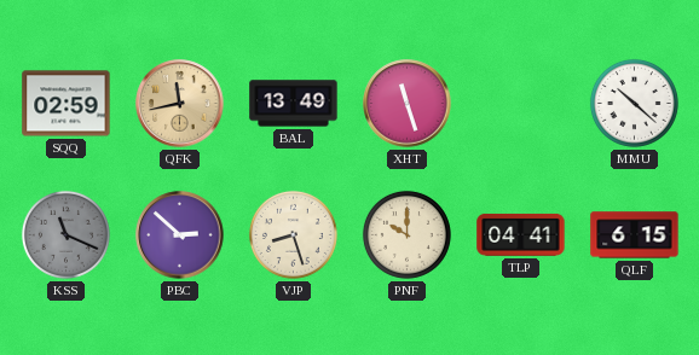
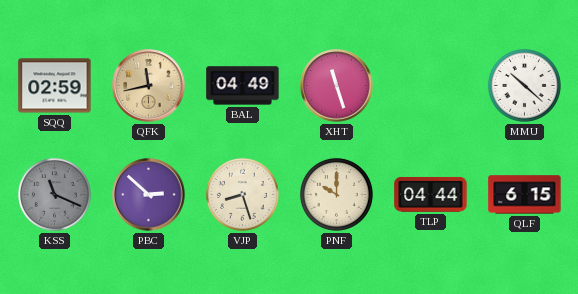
BAL: 13:49 -> 04:49 (243, 86)
TLP: 04:41 -> 04:44 (431, 194)
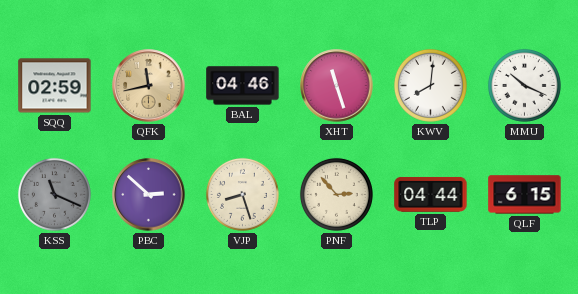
BAL: 04:49 -> 04:46 (243, 86)
KWV: none -> 8:01 (430, 85)
MMU: 10:22 -> 10:19 (524, 85)
PNF: 10:00 -> 2:53 (336, 194)
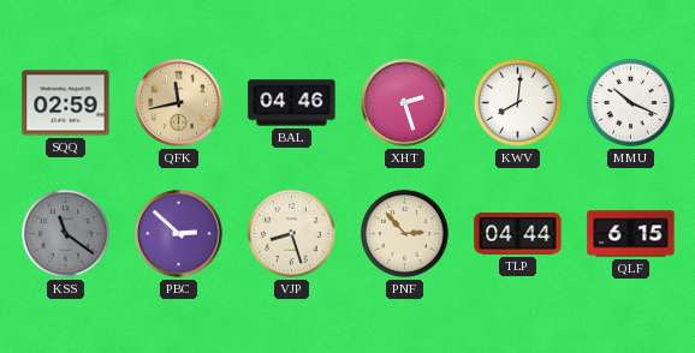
XHT: 11:27 -> 2:27 (405, 103)
KSS: 11:19 -> 11:21 (65, 233)
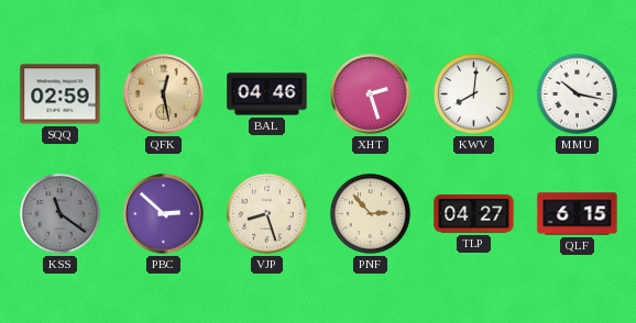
QFK: 11:43 -> 12:28 (164, 94)
MMU: 10:19 -> 10:17 (577, 93)
TLP: 04:44 -> 04:27 (474, 213)
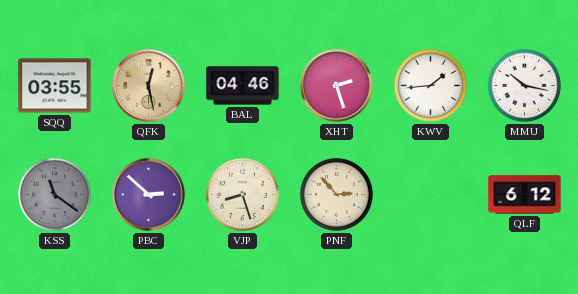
SQQ: 02:59 -> 03:55 (55, 86)
KWV: 8:01 -> 1:44 (430, 85)
TLP: 04:27 -> none (474, 213)
QLF: 6:15 -> 6:12 (525, 195)
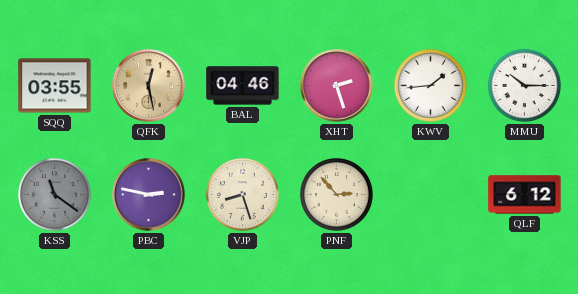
MMU: 10:17 -> 10:15 (524, 85)
PBC: 2:52 -> 2:47 (149, 195)
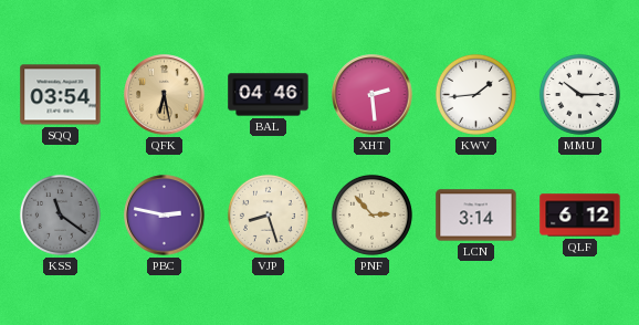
SQQ: 03:55 -> 03:54 (61, 95)
QFK: 12:28 -> 6:28 (165, 95)
XHT: 2:27 -> 2:29 (373, 95)
LCN: none -> 3:14 (476, 216)
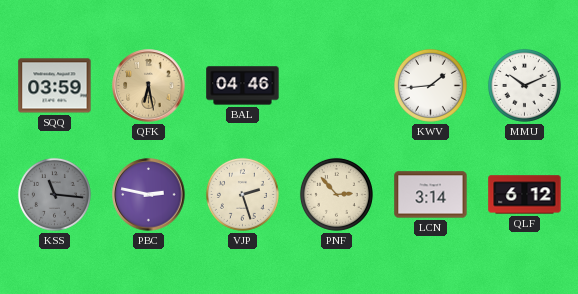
SQQ: 03:54 -> 03:59 (55, 86)
XHT: 2:29 -> none (373, 95)
MMU: 10:15 -> 10:11 (524, 85)
KSS: 11:21 -> 11:16 (54, 194)
VJP: 8:27 -> 2:27 (242, 194)
